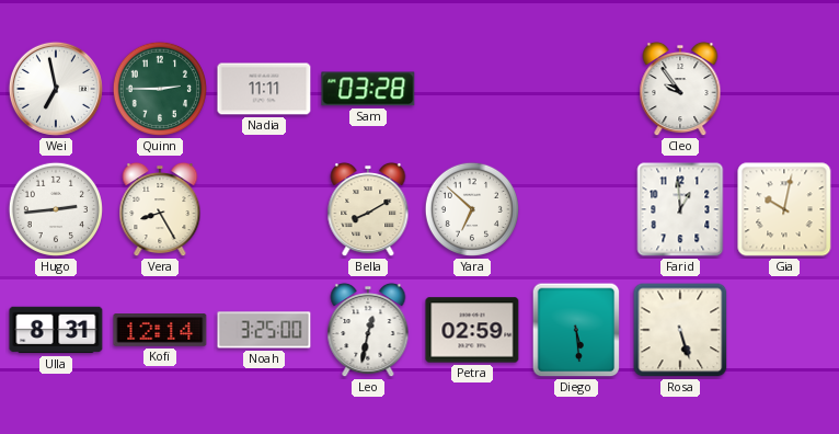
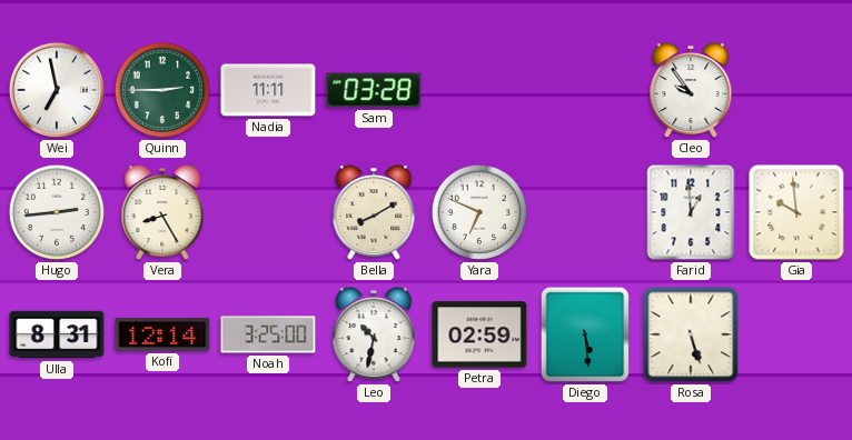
Yara: 6:52 -> 6:49 (479, 212)
Gia: 10:02 -> 9:59 (796, 212)
Leo: 12:32 -> 10:32 (374, 334)
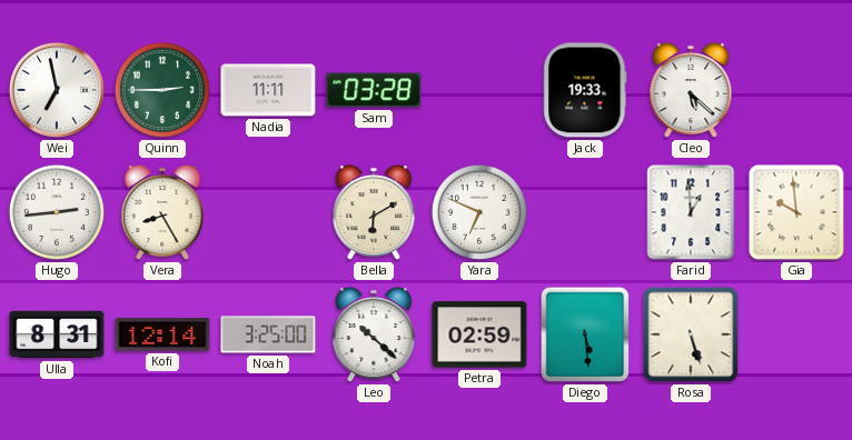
Jack: none -> 19:33 (585, 90)
Cleo: 9:54 -> 5:22 (691, 90)
Bella: 8:10 -> 6:10 (374, 212)
Leo: 10:32 -> 10:22 (374, 334)
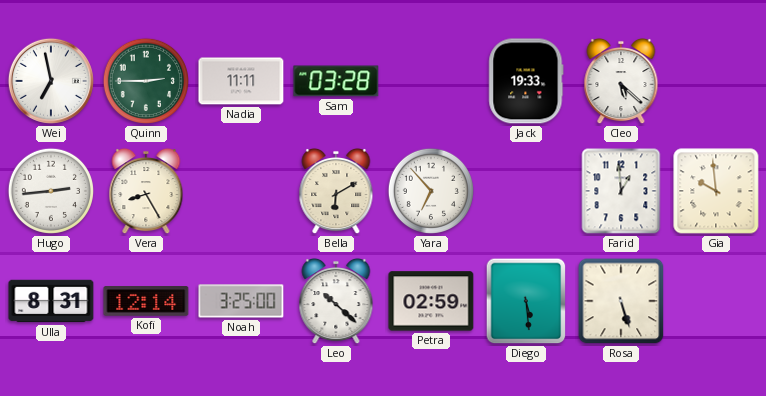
Yara: 6:49 -> 6:53 (431, 191)
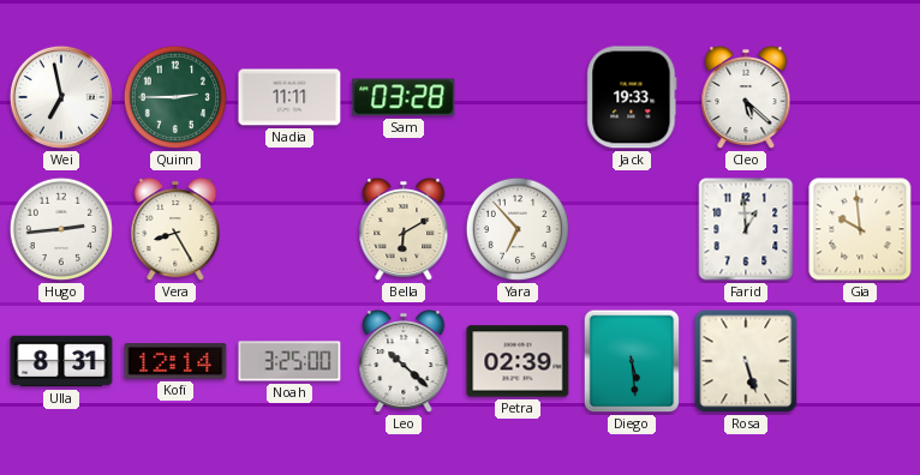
Petra: 02:59 -> 02:39 (518, 361)
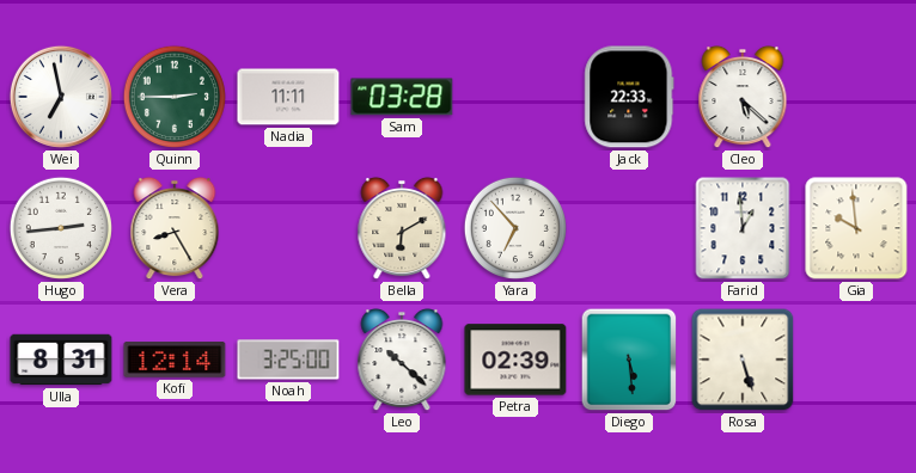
Jack: 19:33 -> 22:33 (629, 97)
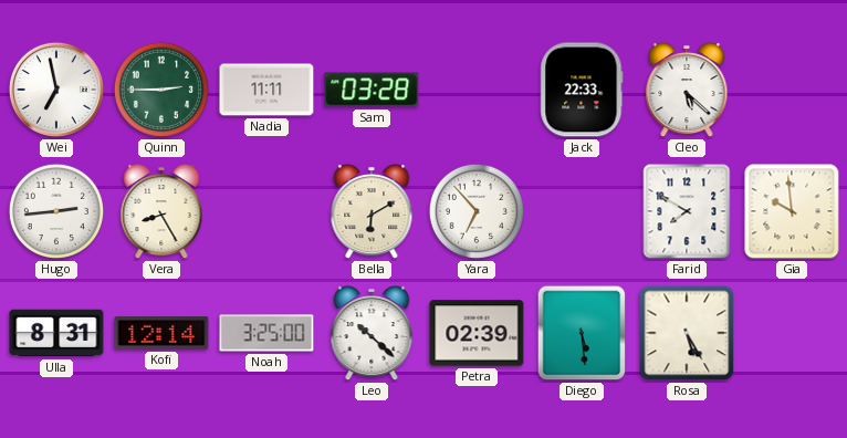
Farid: 12:59 -> 7:50 (687, 211)
Rosa: 5:27 -> 5:25 (687, 333)
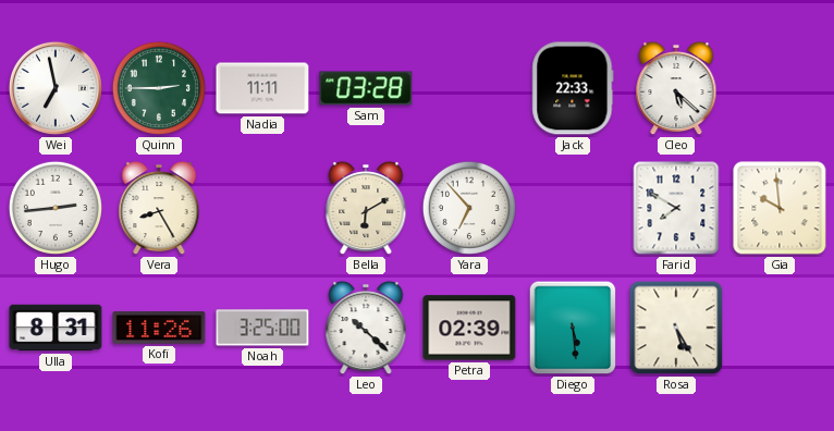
Kofi: 12:14 -> 11:26 (159, 328)
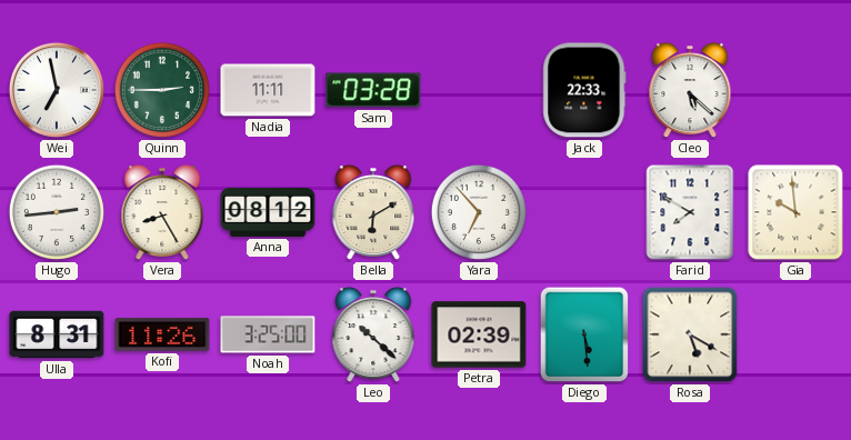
Anna: none -> 08:12 (268, 212)
Rosa: 5:25 -> 5:20 (690, 334)
